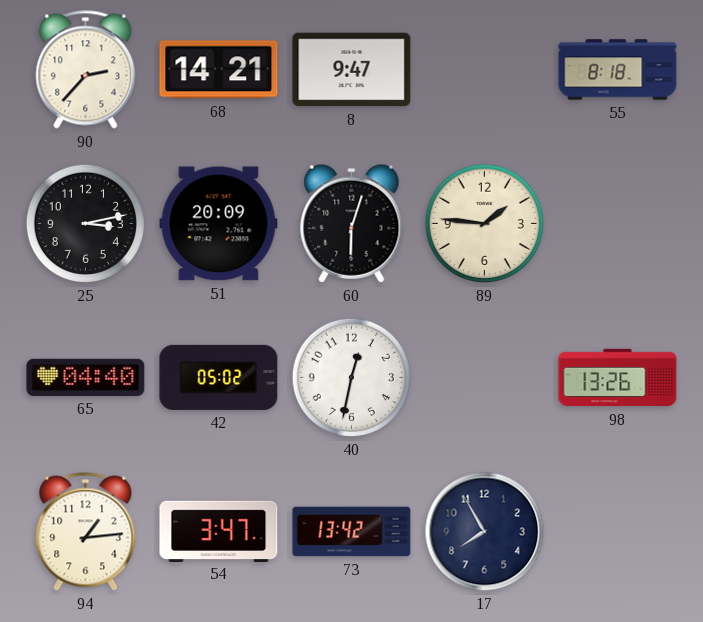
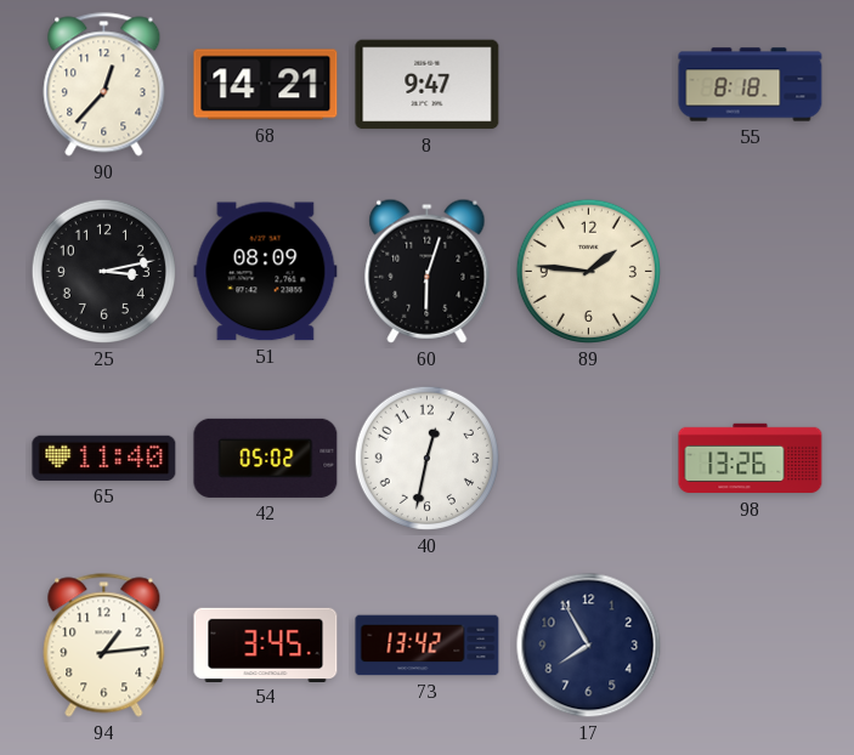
90: 2:37 -> 12:37 (104, 85)
51: 20:09 -> 08:09 (266, 272)
65: 04:40 -> 11:40 (104, 458)
54: 3:47 -> 3:45 (266, 645)
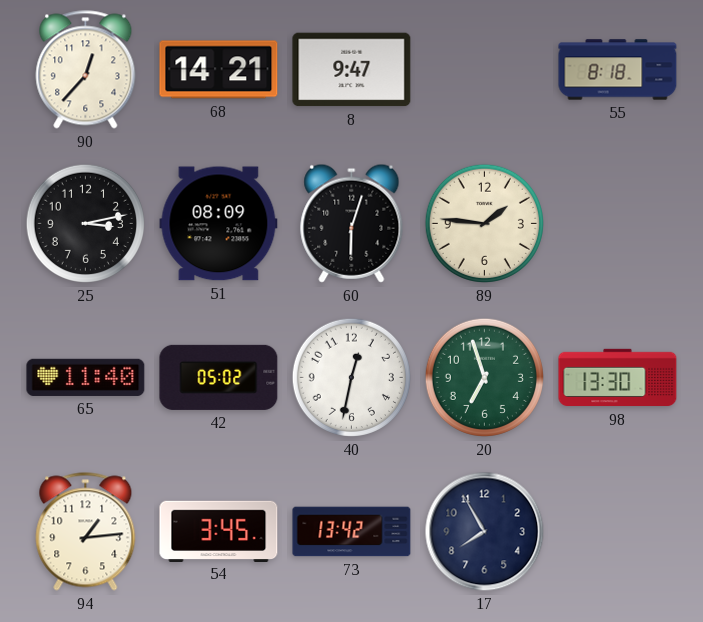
20: none -> 6:57 (484, 377)
98: 13:26 -> 13:30 (618, 378)
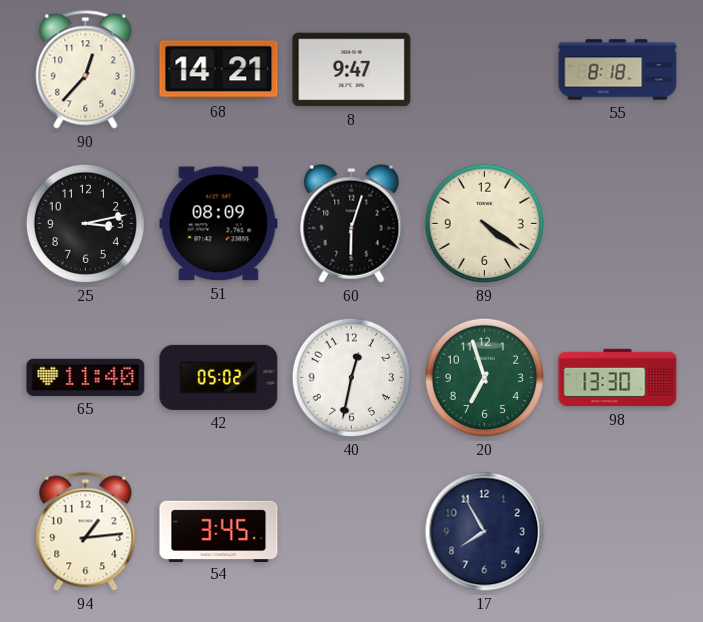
89: 1:46 -> 4:21 (484, 223)
73: 13:42 -> none (352, 532)
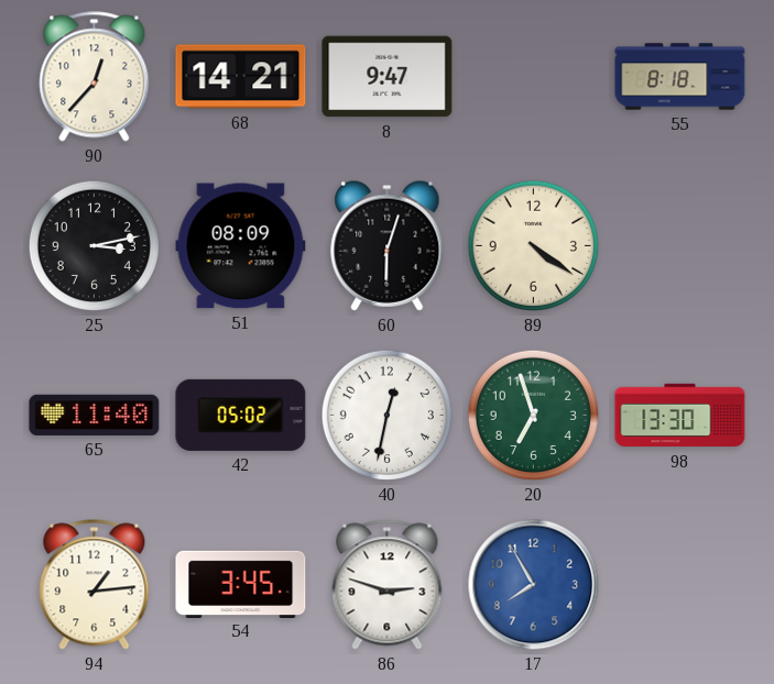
86: none -> 2:48 (388, 585)
17 dial: navy -> blue (534, 585)
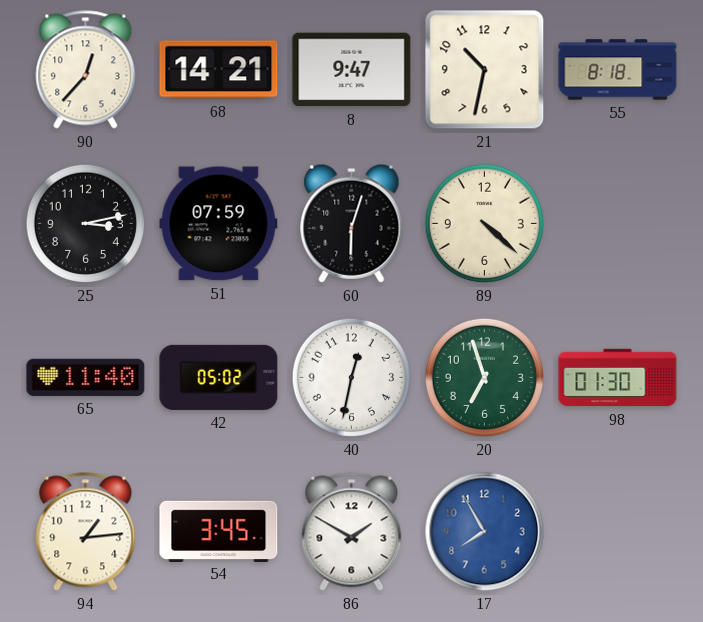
21: none -> 10:32 (485, 70)
51: 08:09 -> 07:59 (219, 224)
89: 4:21 -> 4:22 (484, 223)
98: 13:30 -> 01:30 (618, 378)
86: 2:48 -> 1:50 (352, 532)
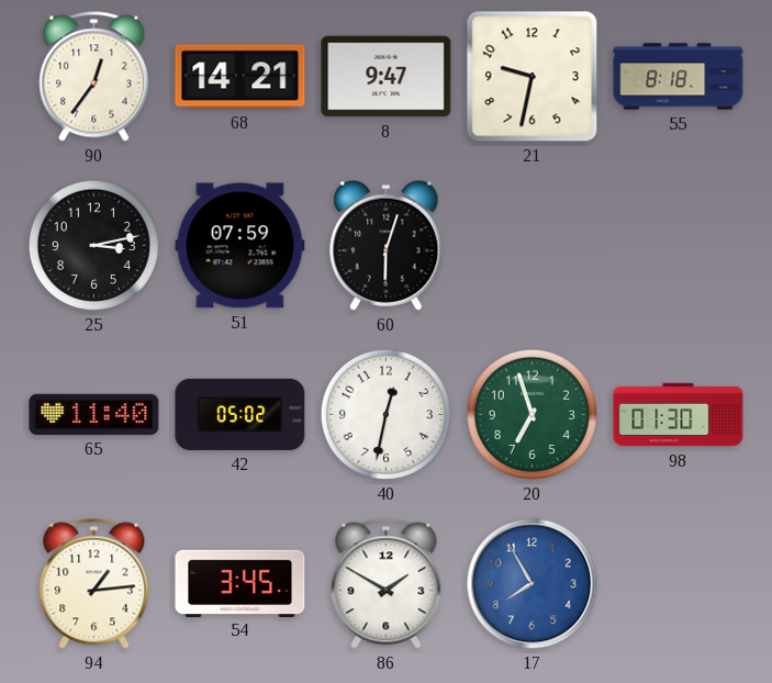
90: 12:37 -> 12:36 (94, 77)
21: 10:32 -> 9:32 (533, 77)
89: 4:22 -> none (484, 223)
